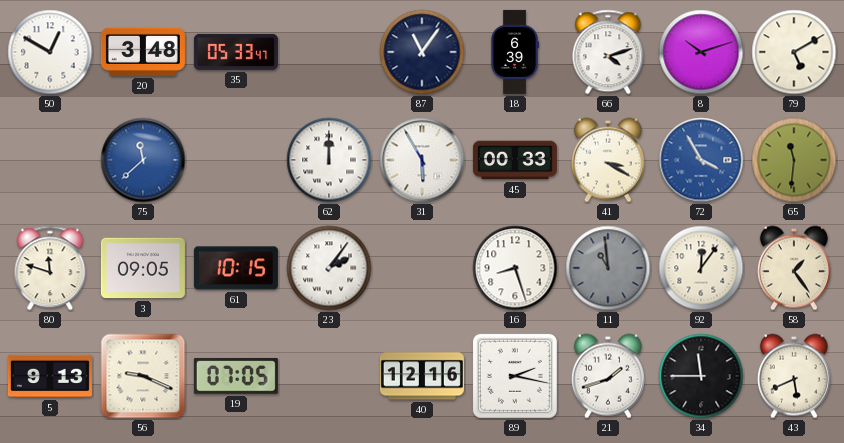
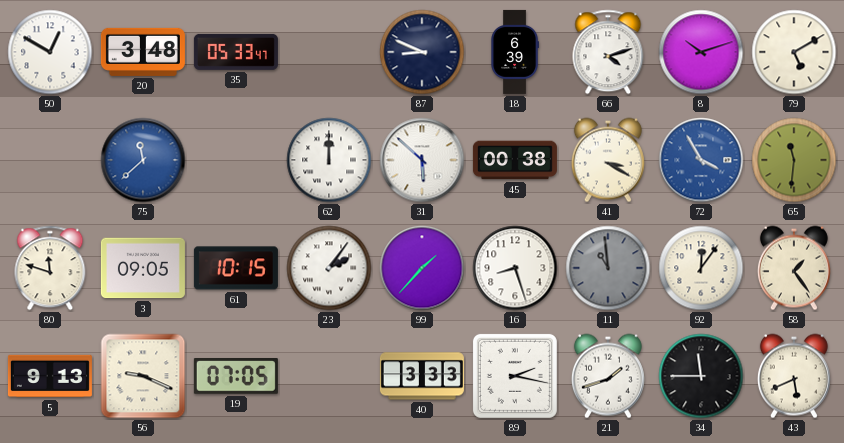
87: 11:06 -> 8:49 (422, 52)
31: 5:55 -> 5:52 (422, 160)
45: 00:33 -> 00:38 (515, 160)
99: none -> 1:37 (422, 268)
40: 12:16 -> 3:33 (422, 376)
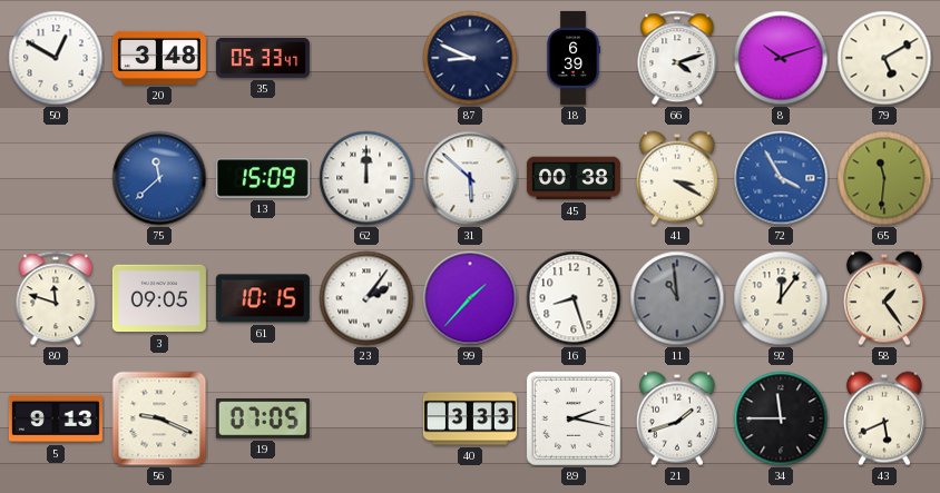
13: none -> 15:09 (263, 178)
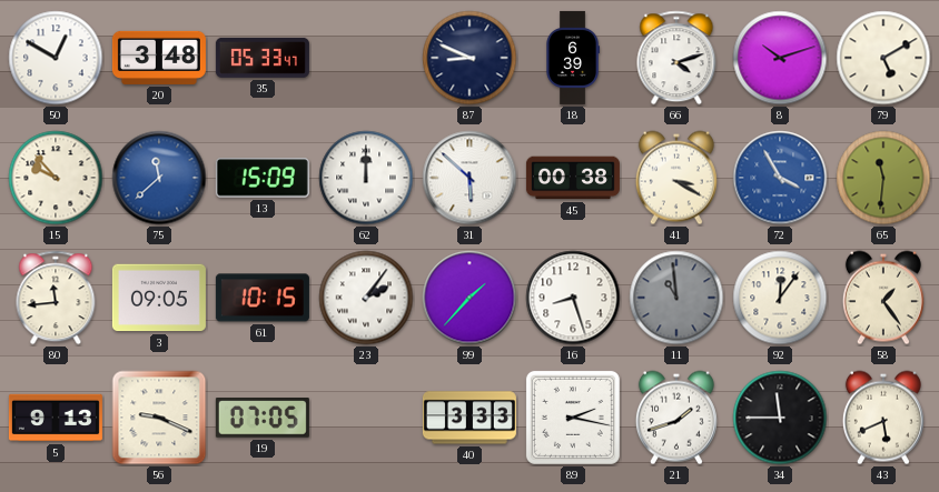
15: none -> 9:53 (56, 178)
80: 11:48 -> 11:44 (56, 298)
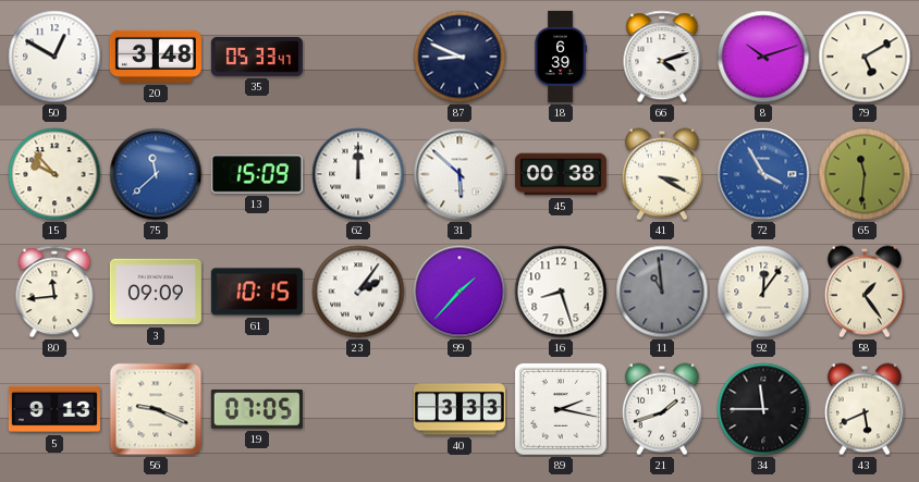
3: 09:05 -> 09:09 (156, 292)
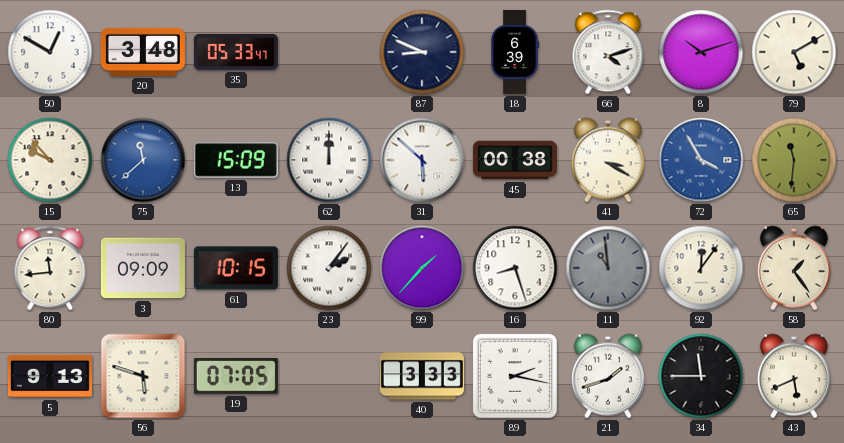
56: 9:19 -> 5:48 (143, 376)
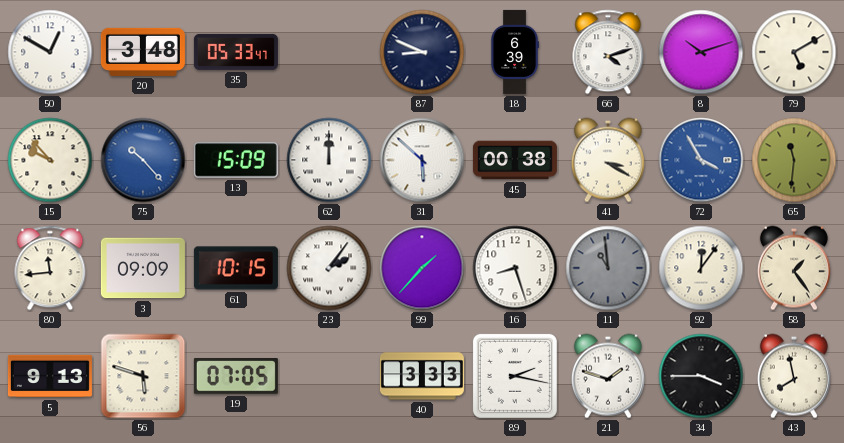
75: 11:38 -> 10:23 (143, 160)
21: 1:42 -> 1:48 (608, 376)
34: 11:45 -> 3:45 (701, 376)
43: 5:41 -> 7:58 (794, 376)
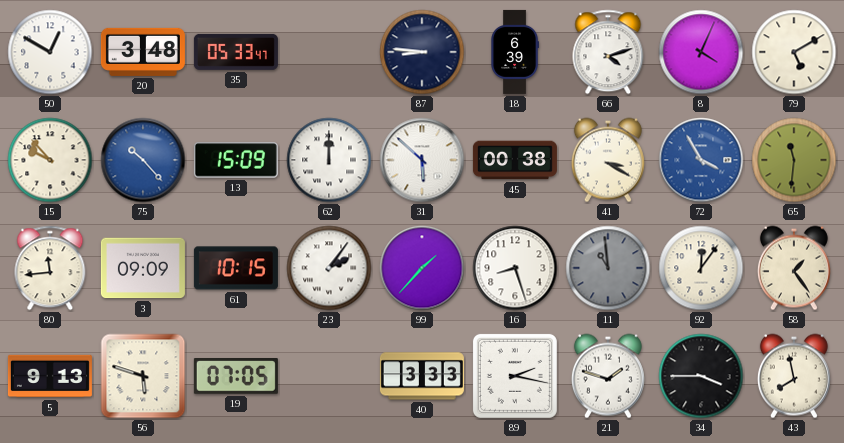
87: 8:49 -> 8:46 (422, 52)
8: 10:12 -> 4:04 (701, 52)
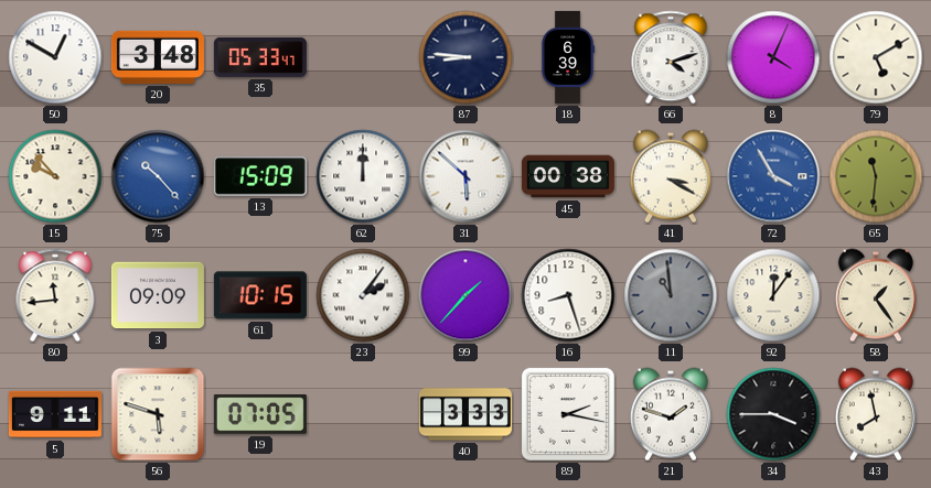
5: 9:13 -> 9:11 (55, 414)
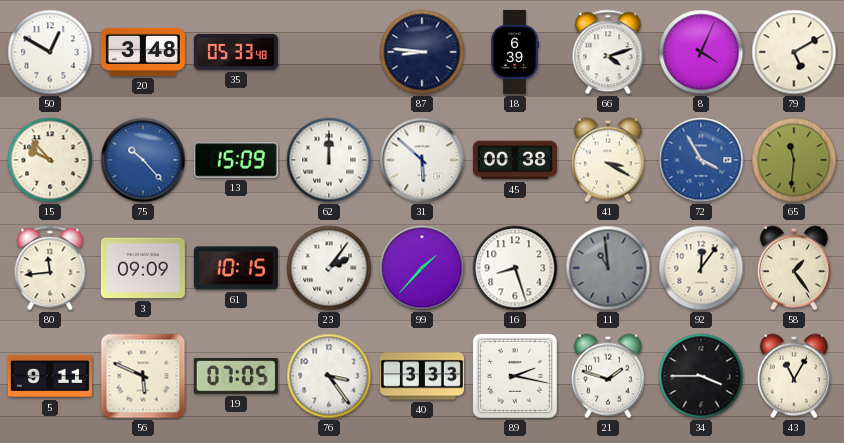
35: 05:33:47 -> 05:33:48 (236, 52)
56: 5:48 -> 5:49 (143, 376)
76: none -> 3:24 (329, 376)
43: 7:58 -> 11:05 (794, 376)
